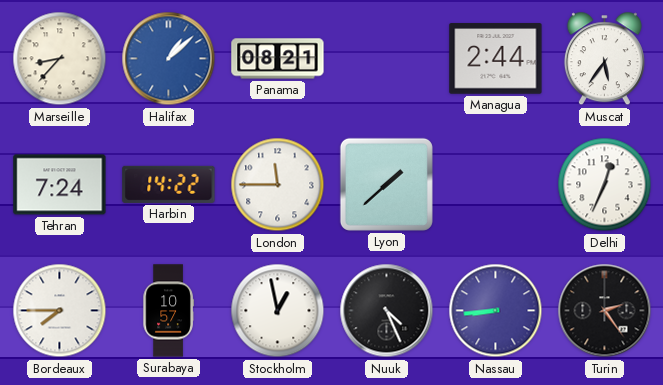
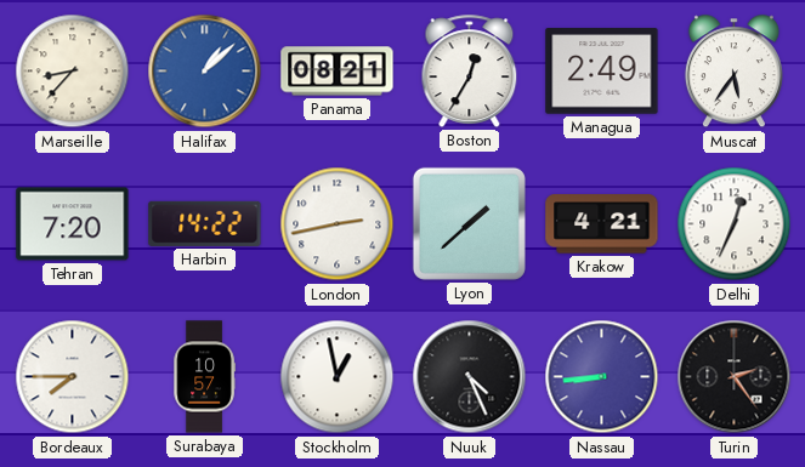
Boston: none -> 12:35 (470, 70)
Managua: 2:44 -> 2:49 (602, 72)
Tehran: 7:24 -> 7:20 (73, 224)
London: 11:45 -> 2:43 (338, 224)
Krakow: none -> 4:21 (602, 224)
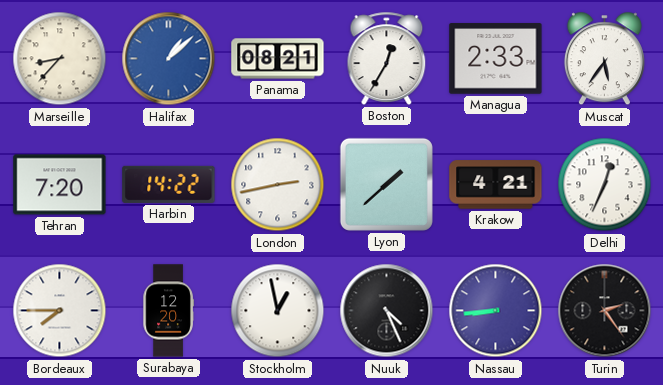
Managua: 2:49 -> 2:33 (496, 59)
Surabaya: 10:57 -> 12:20 (168, 311)
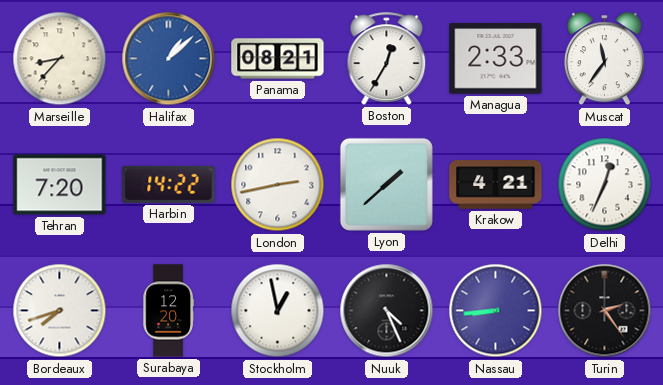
Muscat: 5:36 -> 11:36 (604, 59)
Bordeaux: 7:45 -> 7:42 (60, 311)
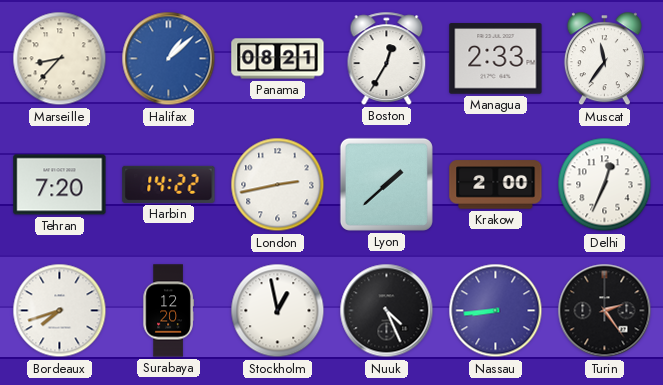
Krakow: 4:21 -> 2:00 (496, 185)
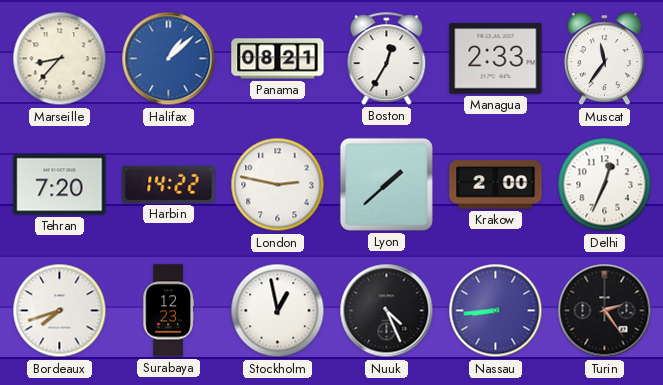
London: 2:43 -> 2:47 (278, 185)
Surabaya: 12:20 -> 12:23 (168, 311)
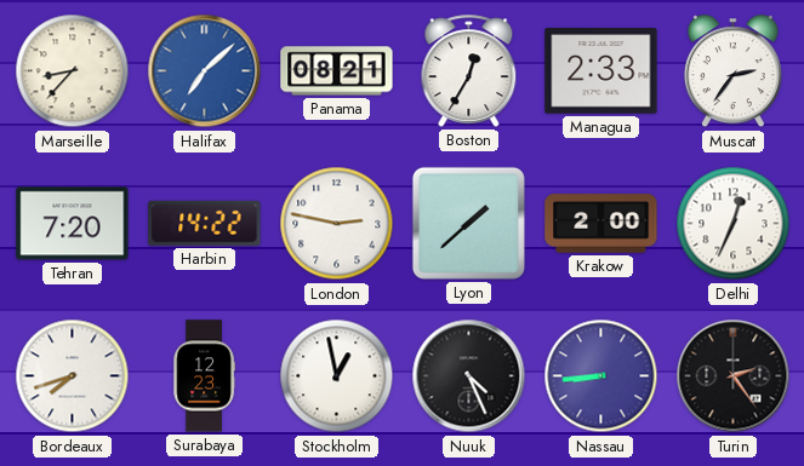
Halifax: 1:08 -> 7:08 (205, 71)
Muscat: 11:36 -> 2:36 (732, 71)
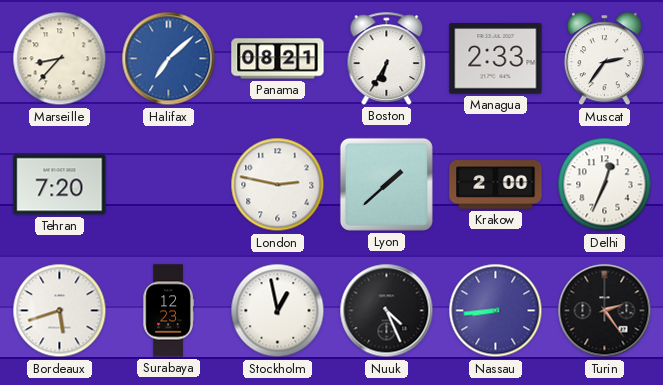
Boston: 12:35 -> 6:35 (387, 58)
Harbin: 14:22 -> none (205, 223)
Bordeaux: 7:42 -> 5:42 (60, 311)
